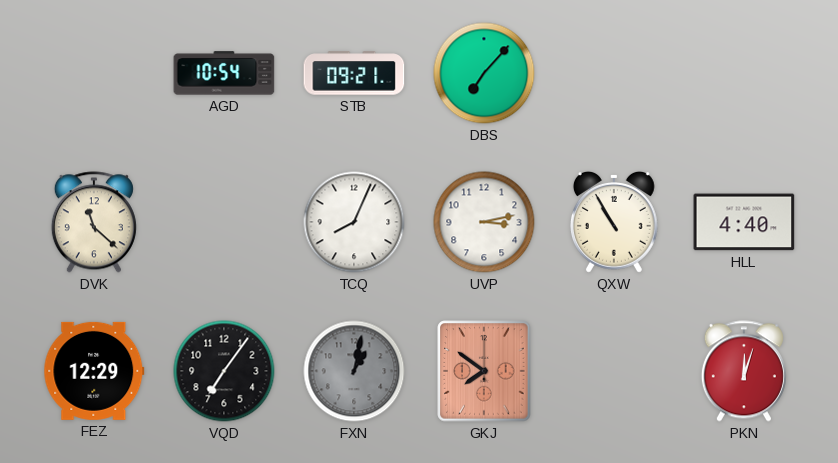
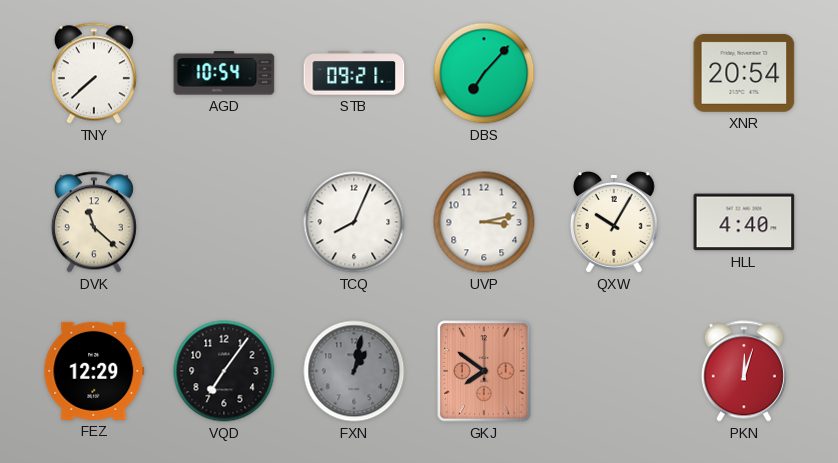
TNY: none -> 7:38 (94, 73)
XNR: none -> 20:54 (744, 73)
QXW: 10:55 -> 10:05 (614, 222)
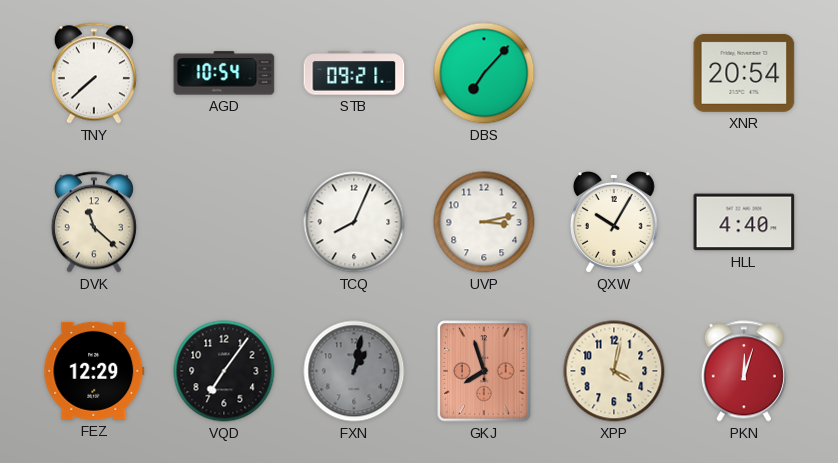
GKJ: 7:51 -> 7:57 (484, 371)
XPP: none -> 4:02 (614, 371)
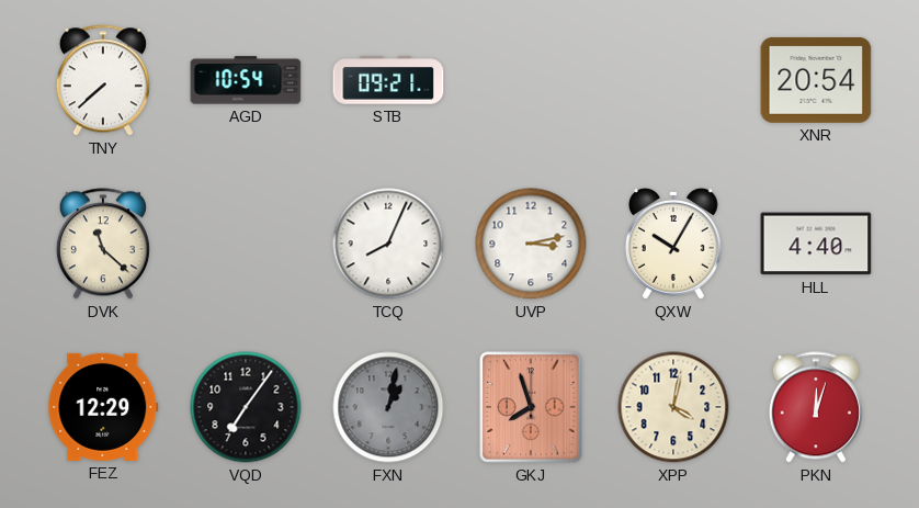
DBS: 7:07 -> none (484, 73)
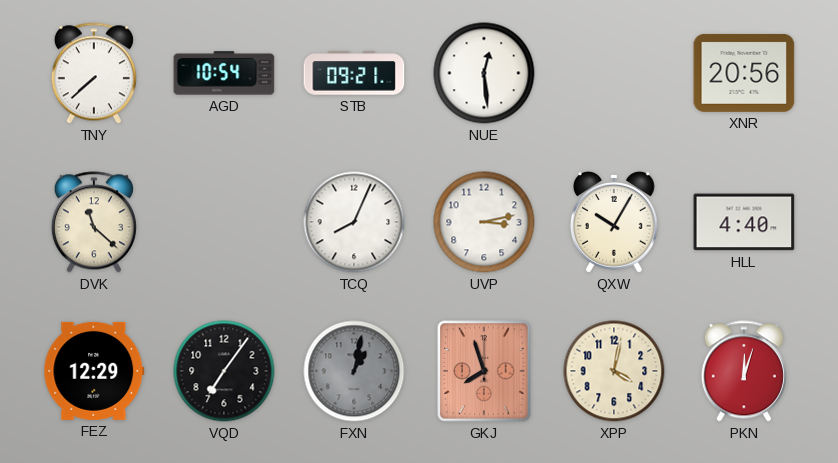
NUE: none -> 12:29 (484, 73)
XNR: 20:54 -> 20:56 (744, 73)
